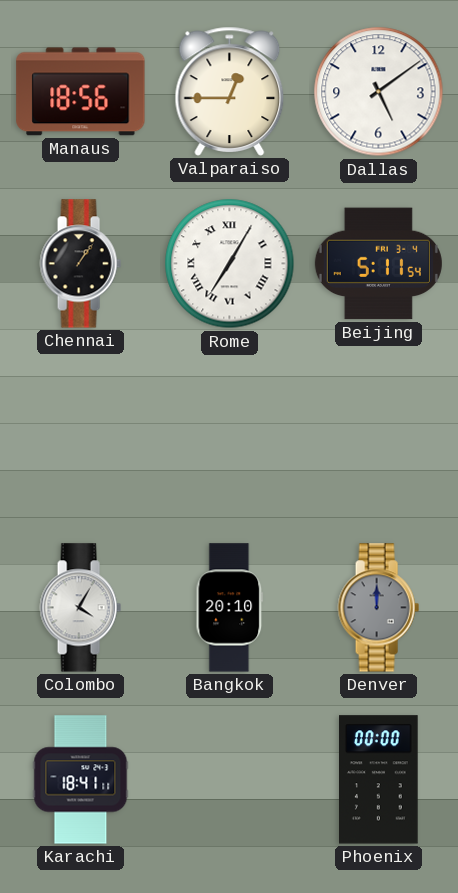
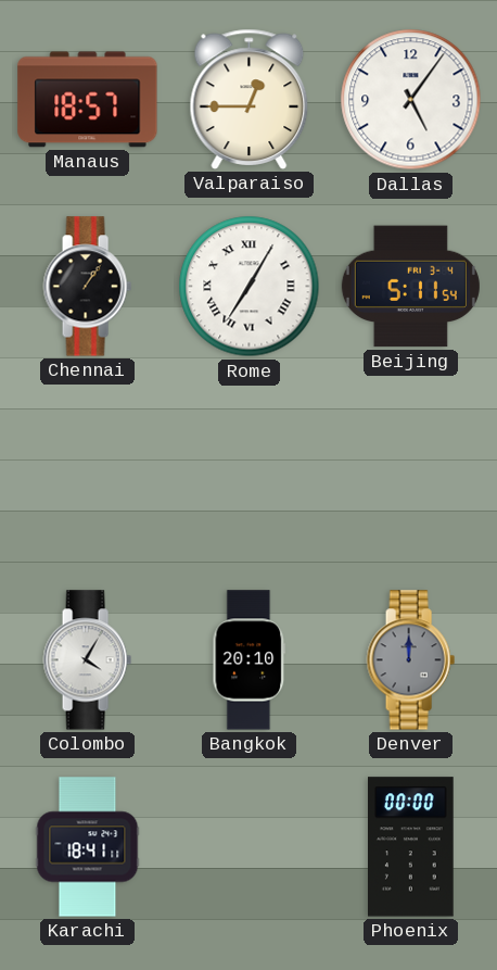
Manaus: 18:56 -> 18:57 (88, 100)
Dallas: 5:09 -> 5:06 (411, 100)
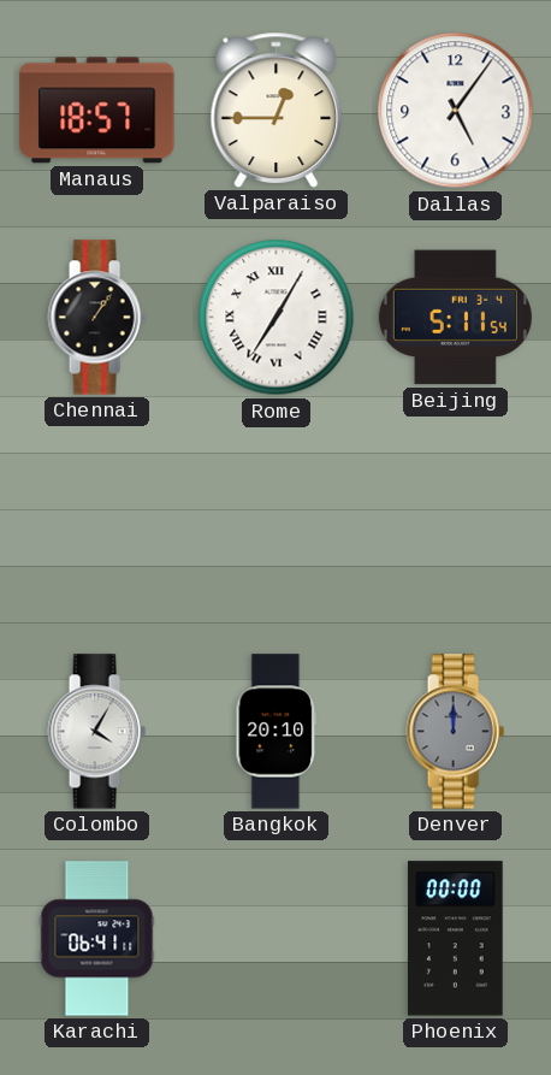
Karachi: 18:41 -> 06:41 (97, 939)
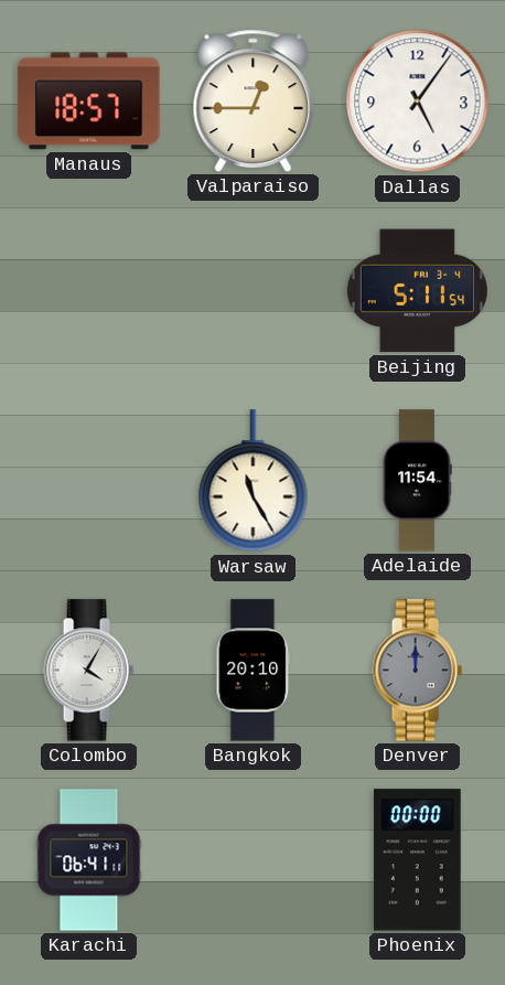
Chennai: 1:06 -> none (96, 318)
Rome: 7:05 -> none (277, 318)
Warsaw: none -> 11:25 (254, 481)
Adelaide: none -> 11:54 (417, 481)
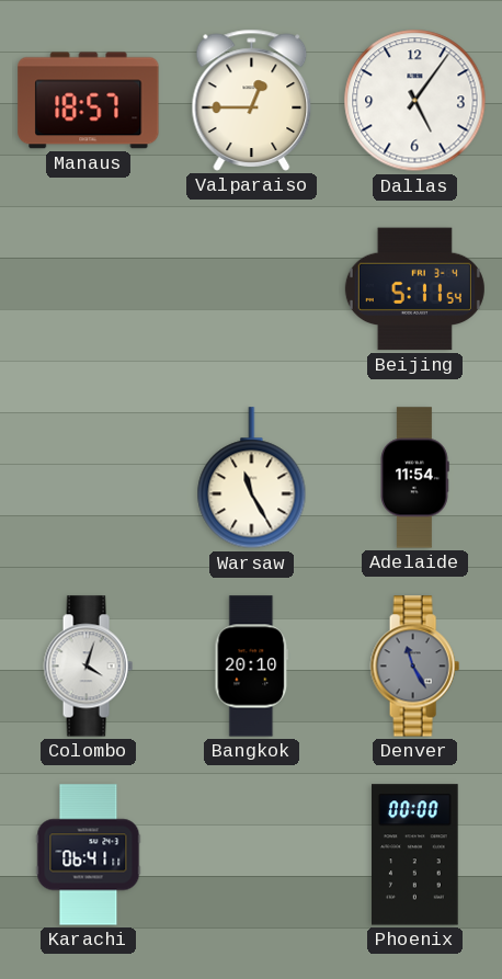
Colombo: 4:05 -> 4:03 (88, 667)
Denver: 12:00 -> 11:25 (414, 667)
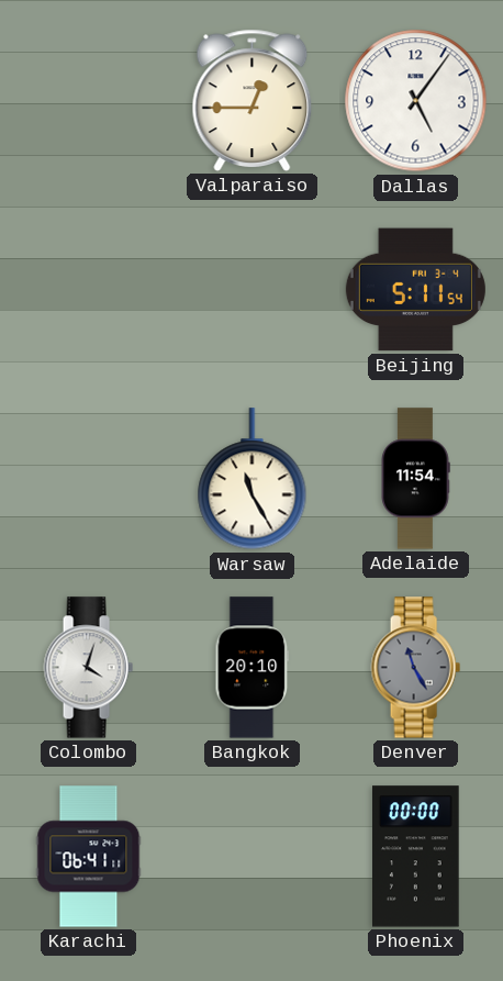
Manaus: 18:57 -> none (89, 101)
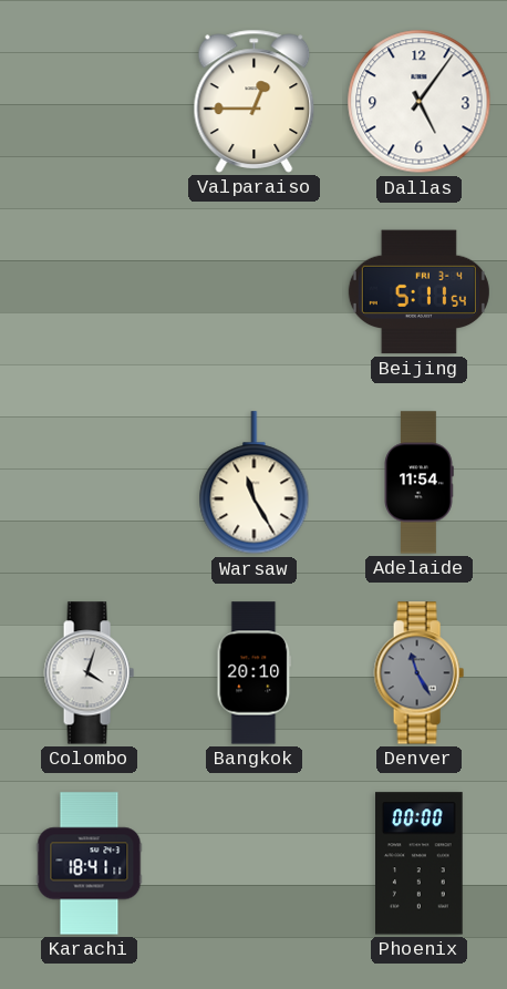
Karachi: 06:41 -> 18:41 (90, 864)
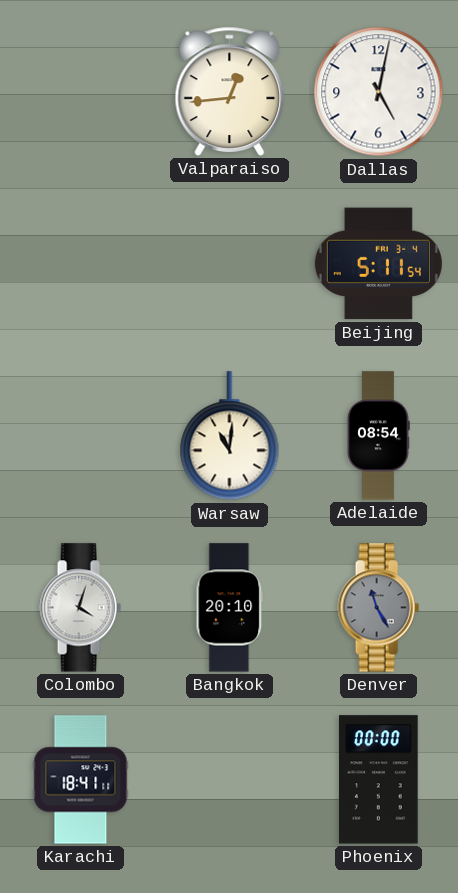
Valparaiso: 12:45 -> 12:44 (230, 91)
Dallas: 5:06 -> 5:02 (379, 92)
Warsaw: 11:25 -> 11:01 (230, 436)
Adelaide: 11:54 -> 08:54 (378, 436)
